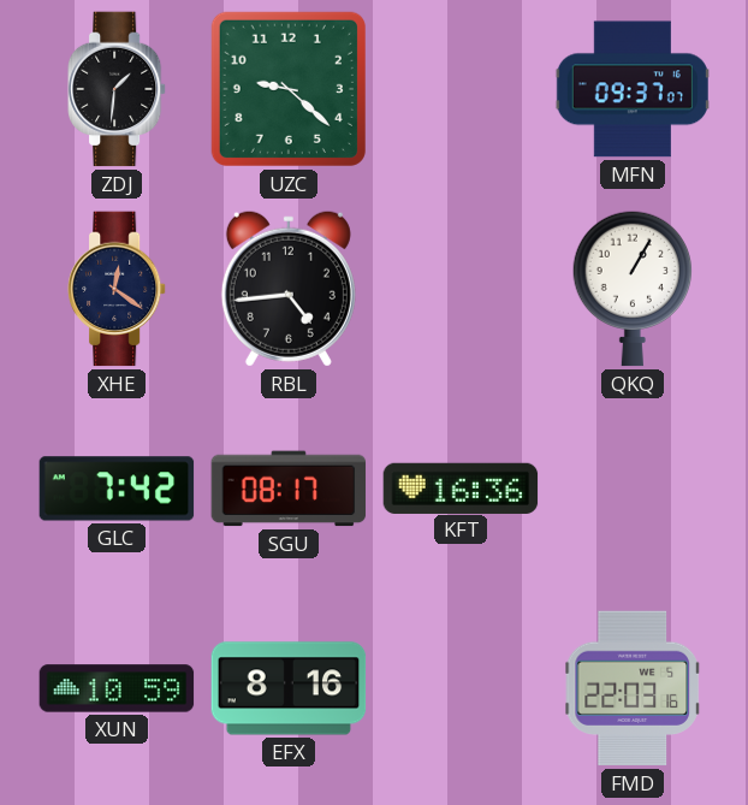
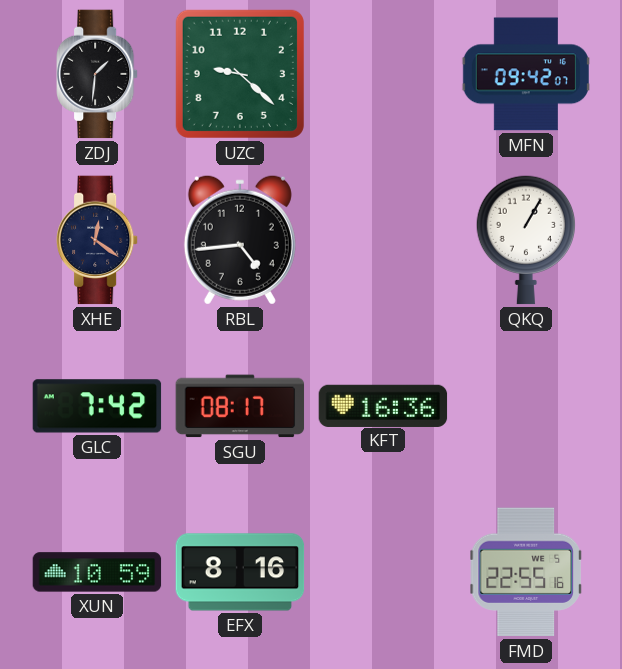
MFN: 09:37 -> 09:42 (526, 74)
FMD: 22:03 -> 22:55 (526, 572)
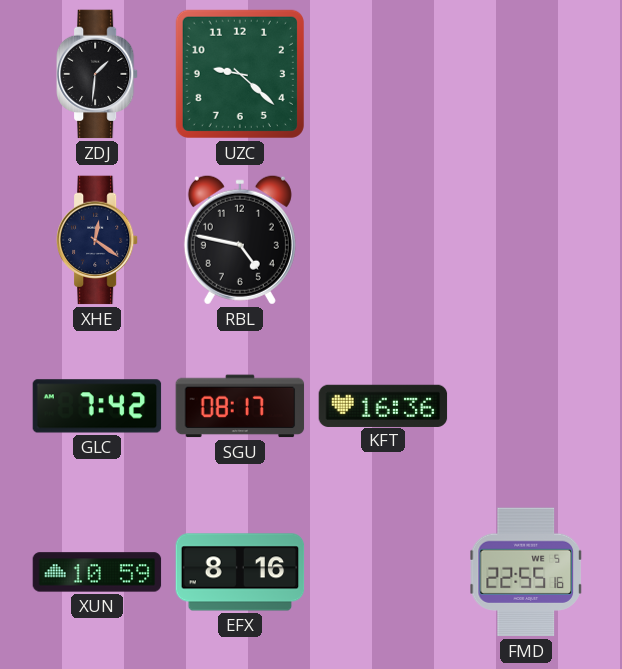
MFN: 09:42 -> none (526, 74)
RBL: 4:44 -> 4:47 (240, 240)
QKQ: 1:05 -> none (525, 240)
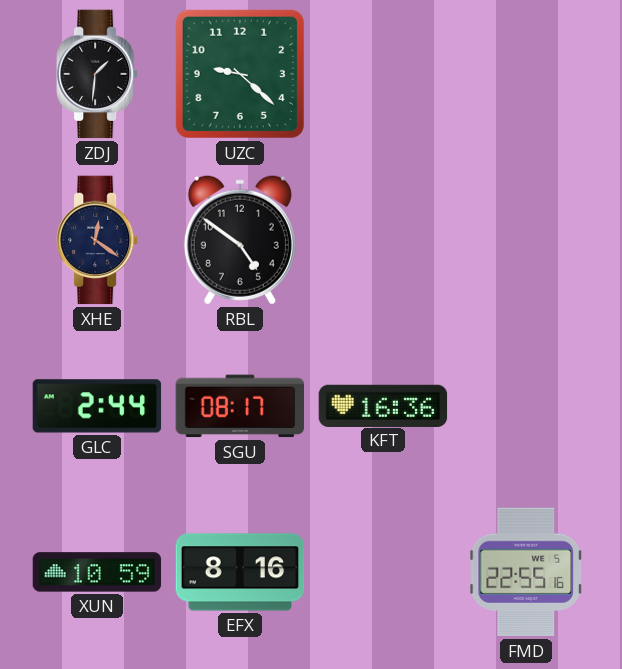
RBL: 4:47 -> 4:51 (240, 240)
GLC: 7:42 -> 2:44 (97, 406)
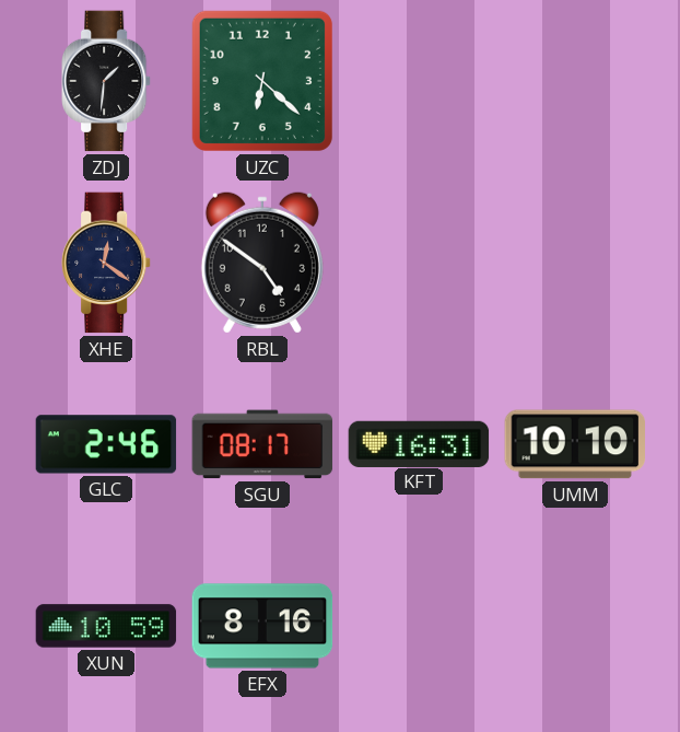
UZC: 9:22 -> 6:22 (262, 81)
GLC: 2:44 -> 2:46 (106, 444)
KFT: 16:36 -> 16:31 (419, 443)
UMM: none -> 10:10 (575, 444)
FMD: 22:55 -> none (526, 572)
